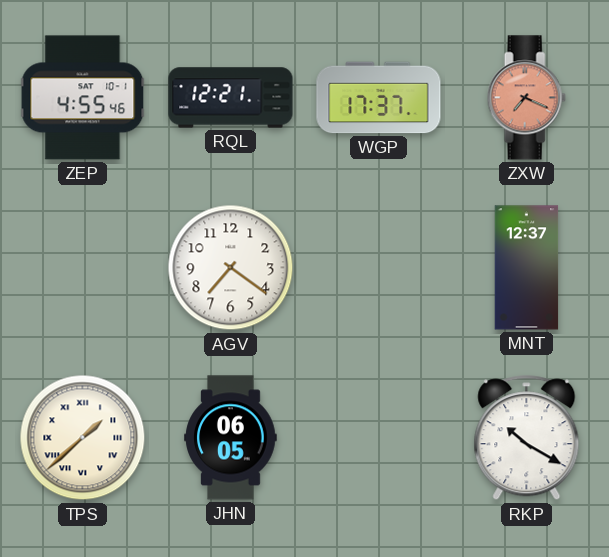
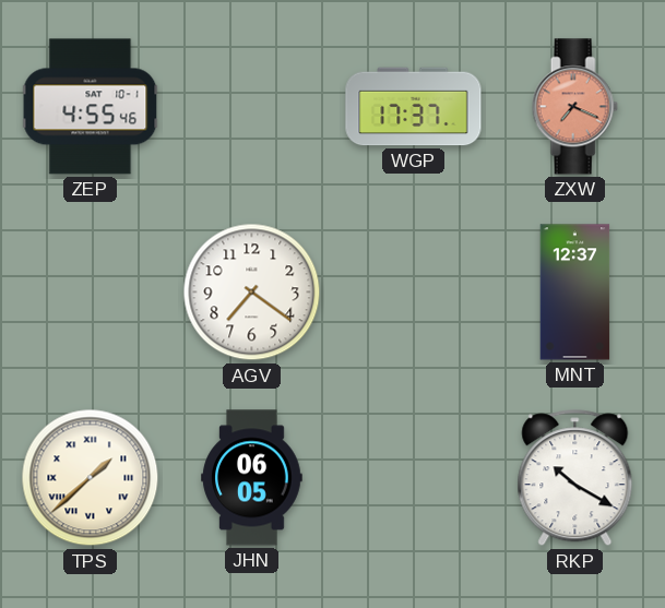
RQL: 12:21 -> none (231, 98)
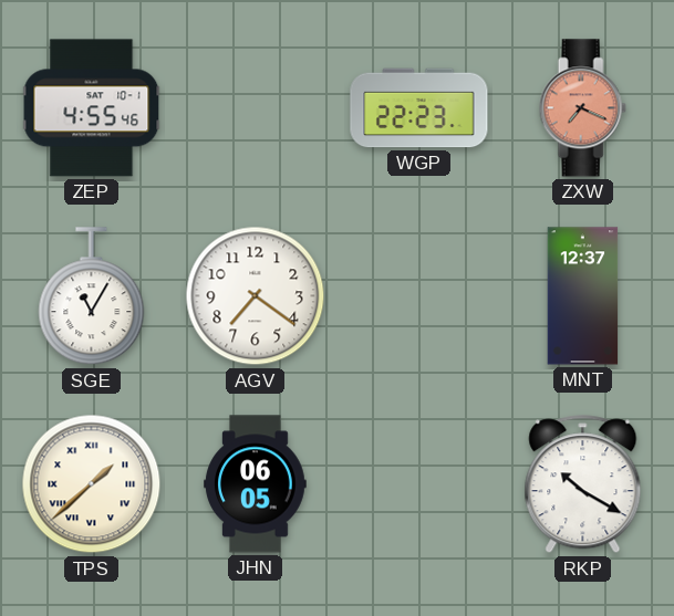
WGP: 17:37 -> 22:23 (419, 108)
SGE: none -> 11:05 (92, 296)
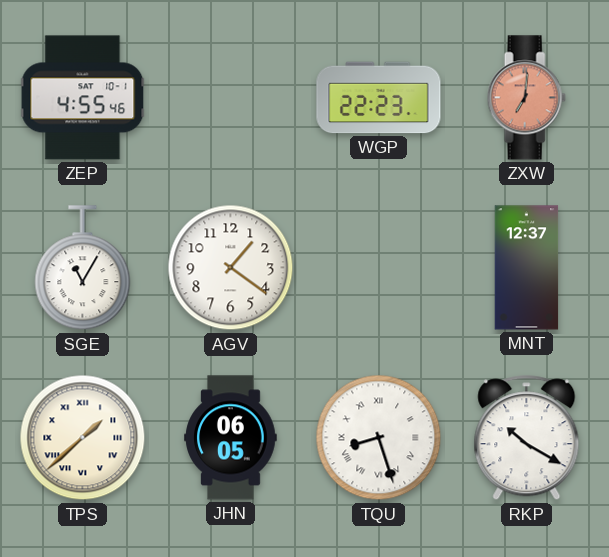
ZXW: 7:19 -> 7:01 (526, 98)
AGV: 7:21 -> 1:21 (231, 268)
TQU: none -> 8:27 (379, 438)
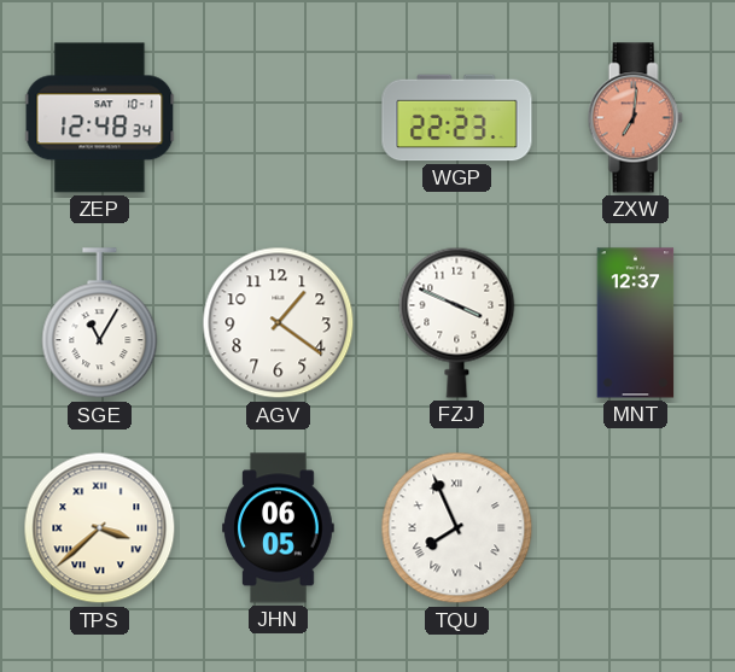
ZEP: 4:55 -> 12:48 (100, 118)
FZJ: none -> 3:49 (457, 322)
TPS: 1:38 -> 3:38 (100, 528)
TQU: 8:27 -> 7:56 (457, 528)
RKP: 10:20 -> none (527, 438)
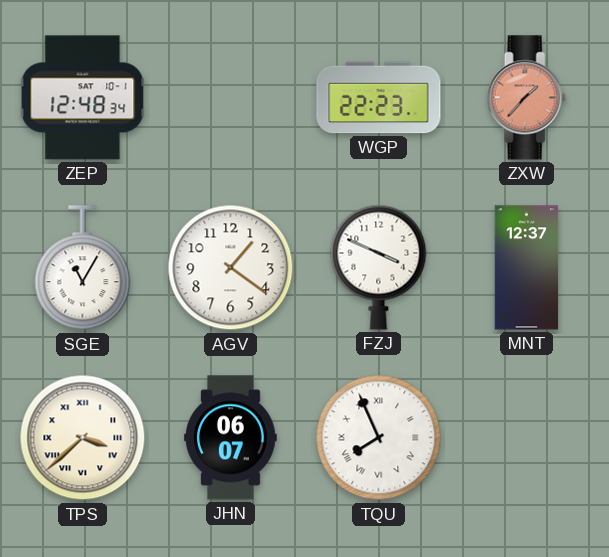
ZXW: 7:01 -> 1:37 (526, 98)
JHN: 06:05 -> 06:07 (231, 438)
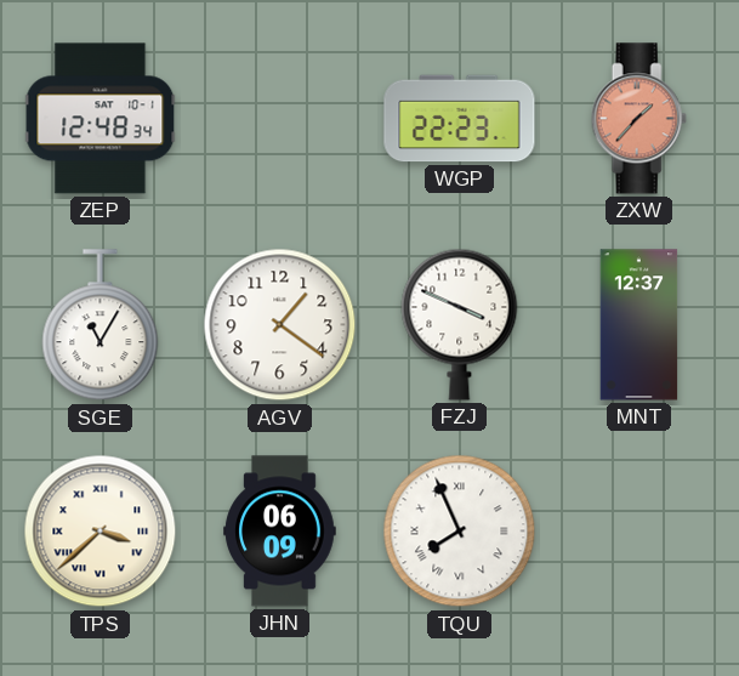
JHN: 06:07 -> 06:09 (280, 532)
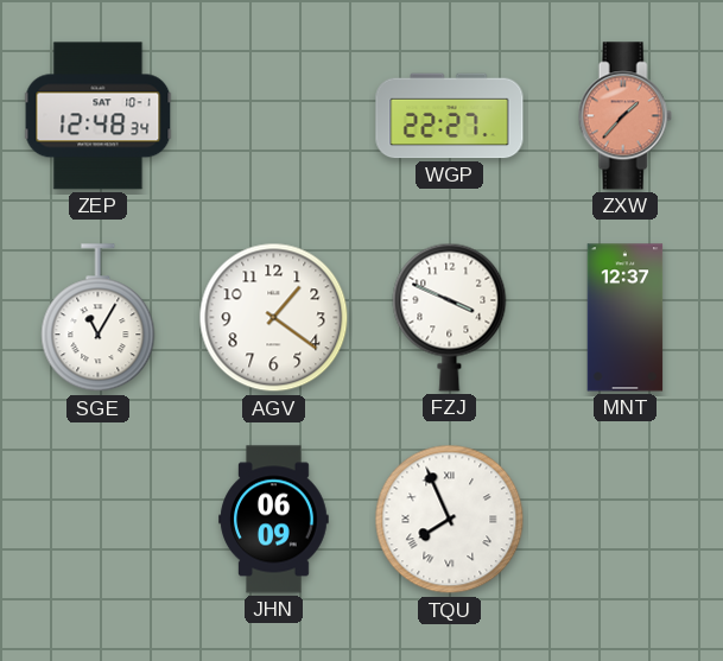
WGP: 22:23 -> 22:27 (450, 116)
TPS: 3:38 -> none (101, 532)
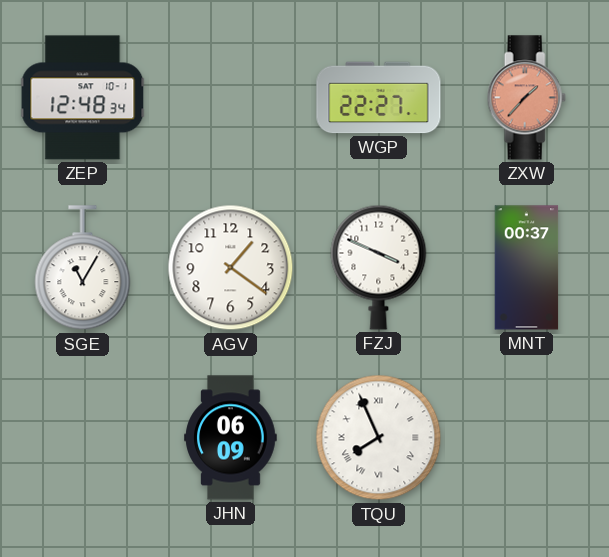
MNT: 12:37 -> 00:37 (527, 268)
